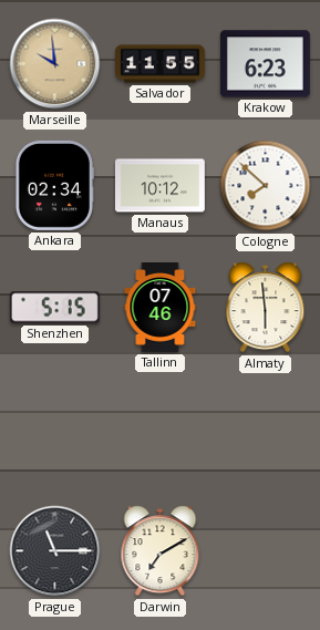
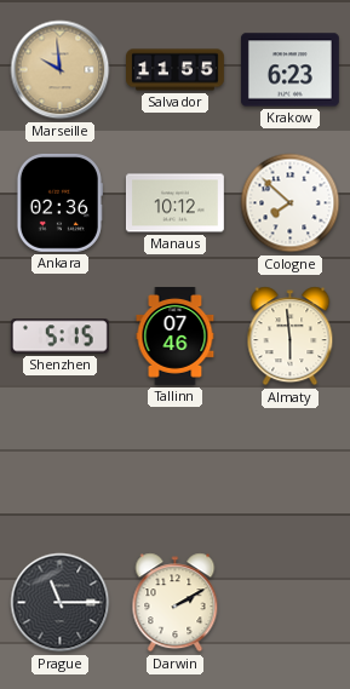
Ankara: 02:34 -> 02:36 (59, 202)
Darwin: 7:10 -> 2:10 (176, 603)
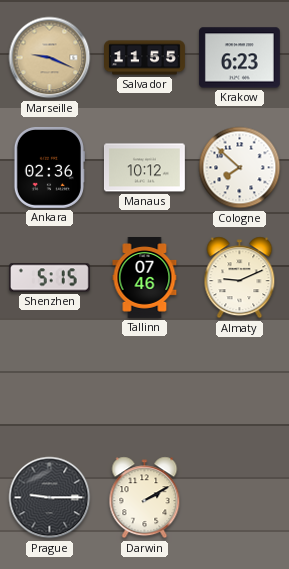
Marseille: 9:59 -> 9:19 (50, 58)
Almaty: 5:59 -> 9:11 (240, 278)
Prague: 11:15 -> 9:15 (50, 498)
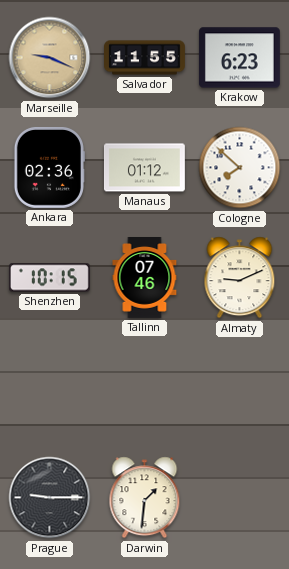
Manaus: 10:12 -> 01:12 (144, 168)
Shenzhen: 5:15 -> 10:15 (49, 278)
Darwin: 2:10 -> 1:31 (145, 498)
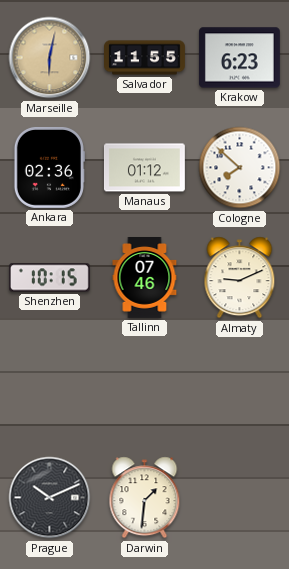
Marseille: 9:19 -> 6:02 (50, 58)
Prague: 9:15 -> 10:11 (50, 498)
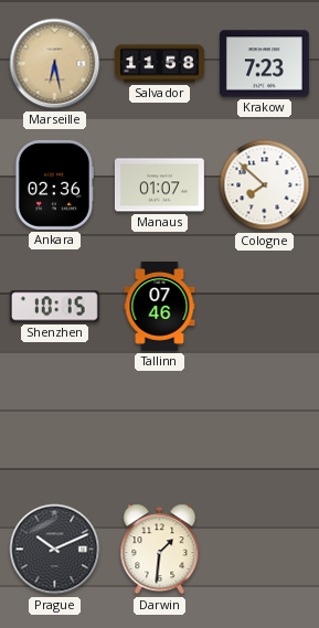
Marseille: 6:02 -> 6:28 (55, 64)
Salvador: 11:55 -> 11:58 (160, 64)
Krakow: 6:23 -> 7:23 (264, 64)
Manaus: 01:12 -> 01:07 (159, 185)
Almaty: 9:11 -> none (240, 278)
